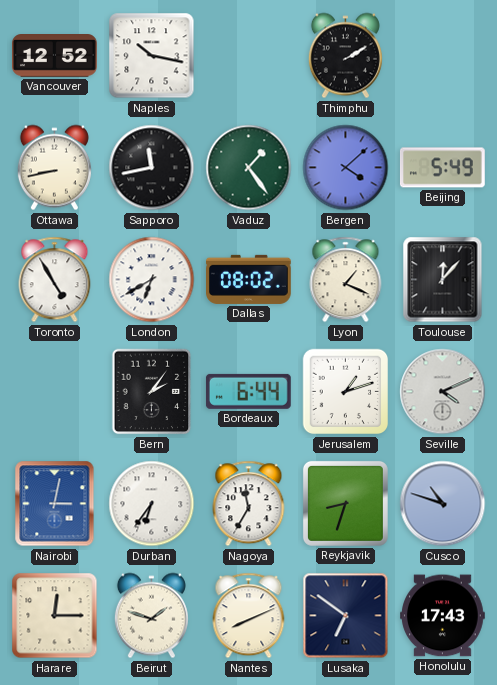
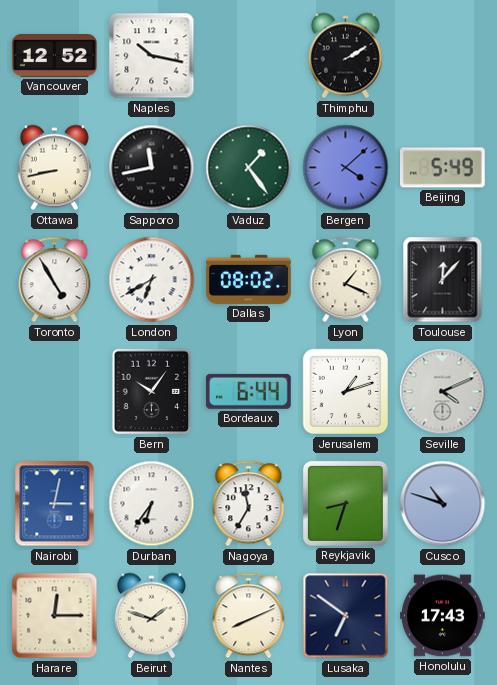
Bern: 2:06 -> 10:06 (152, 392)
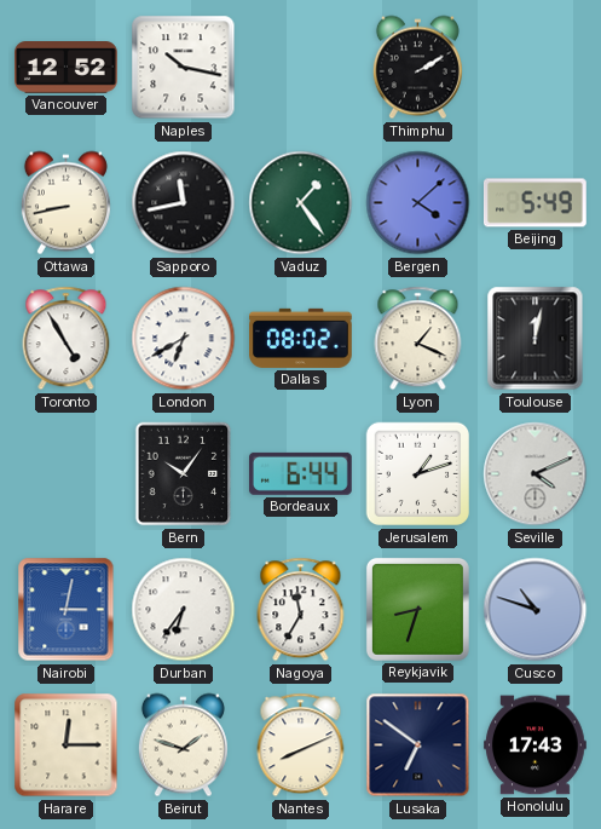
Toulouse: 12:07 -> 12:02 (536, 339)
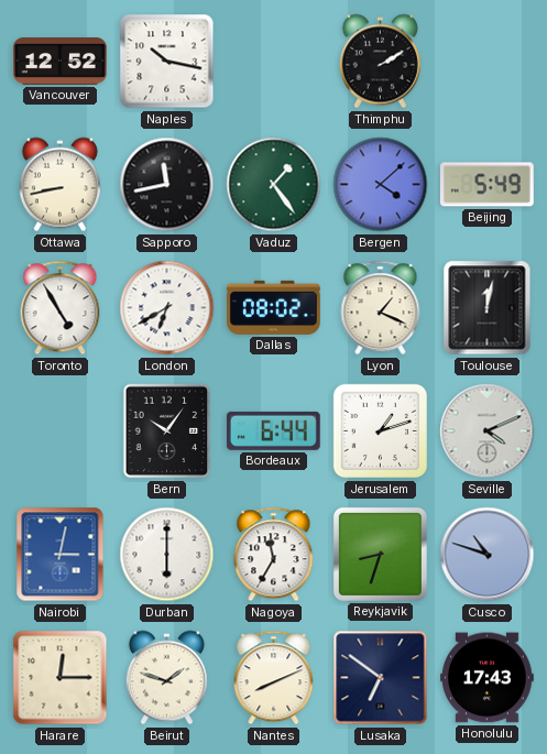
Durban: 6:36 -> 6:00 (167, 555)
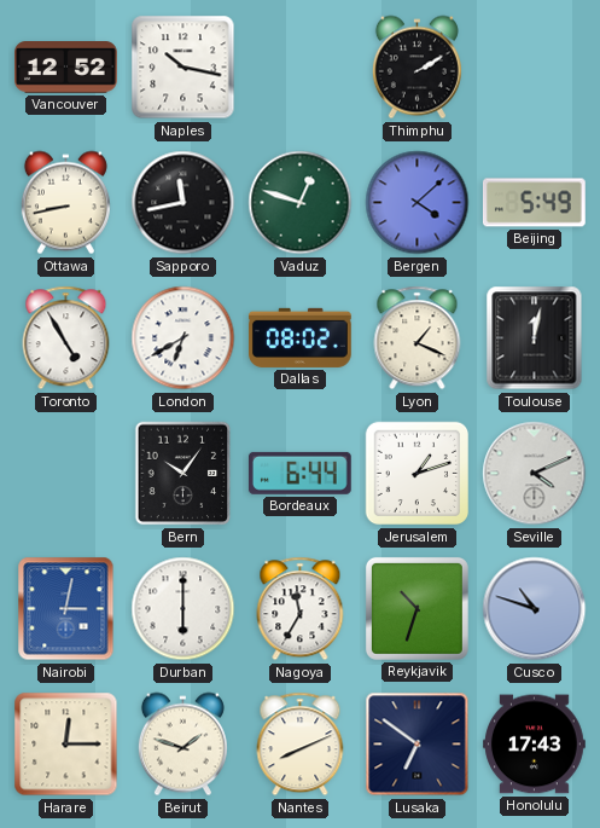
Vaduz: 1:24 -> 12:48 (301, 203)
Reykjavik: 8:33 -> 10:33 (416, 608)
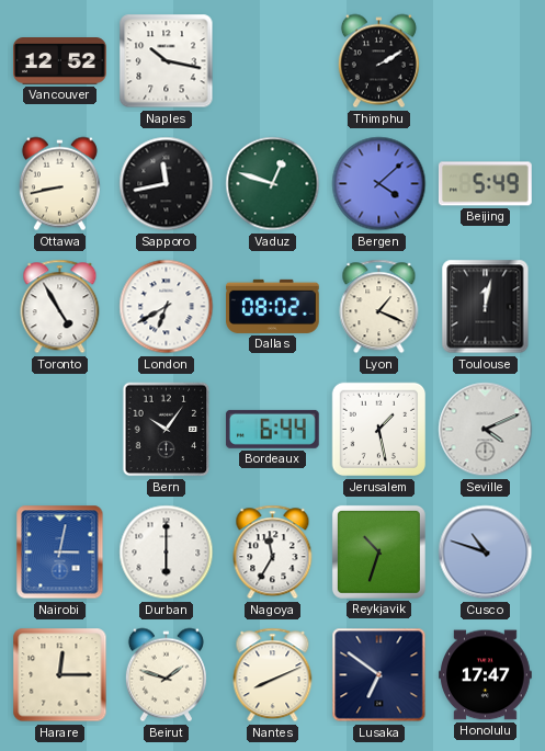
Jerusalem: 1:12 -> 1:28 (379, 430)
Honolulu: 17:43 -> 17:47 (486, 675)
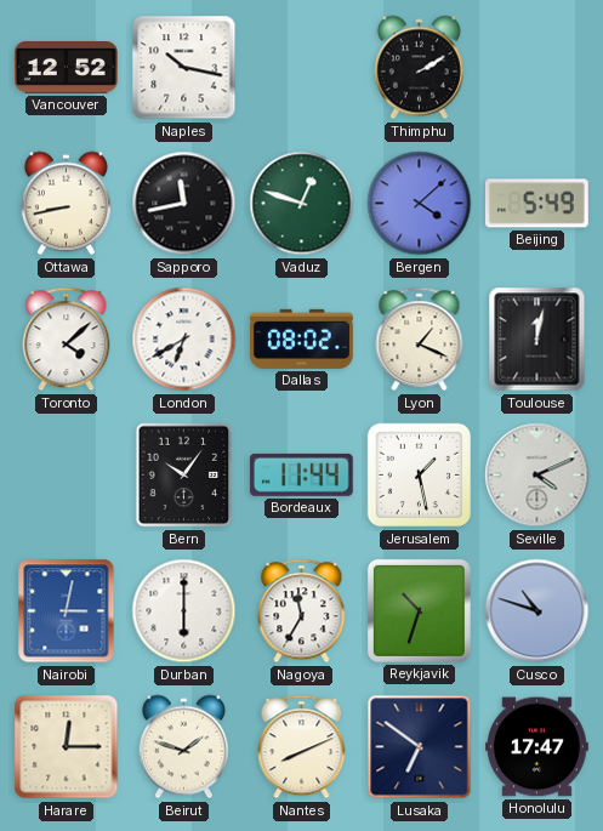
Toronto: 4:55 -> 4:08 (67, 340)
Bordeaux: 6:44 -> 11:44 (301, 474)
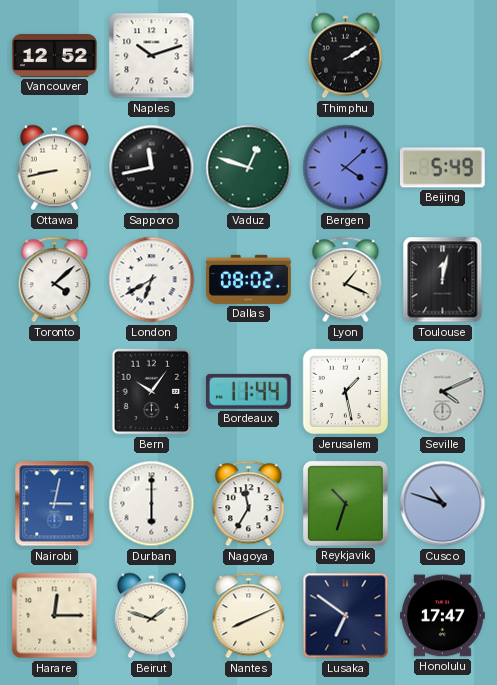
Naples: 10:17 -> 10:12 (152, 56)
